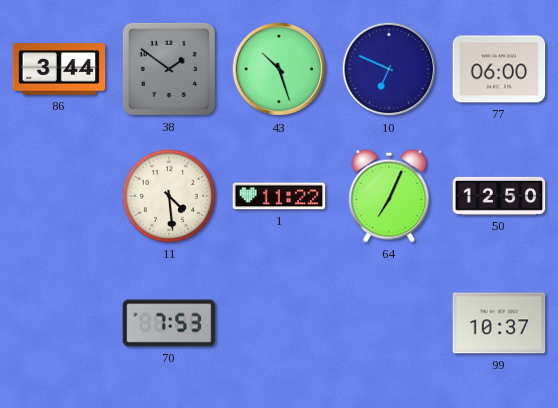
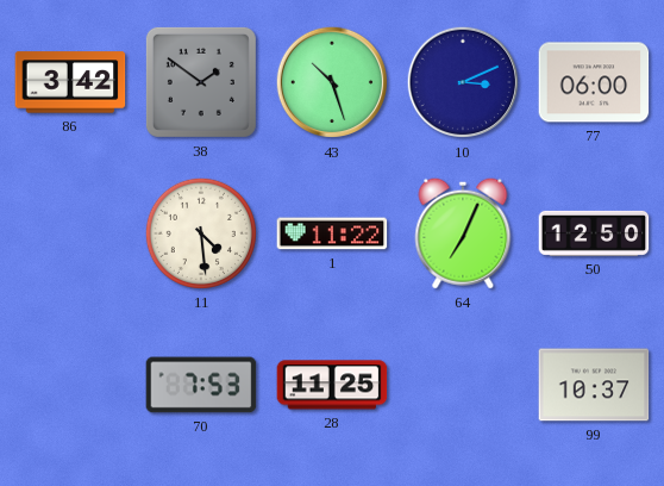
86: 3:44 -> 3:42 (70, 82)
10: 6:49 -> 3:11 (463, 82)
28: none -> 11:25 (332, 385)
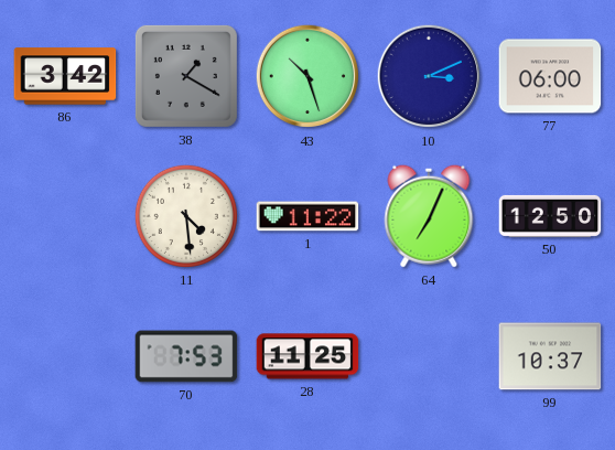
38: 1:51 -> 1:20 (186, 76)
